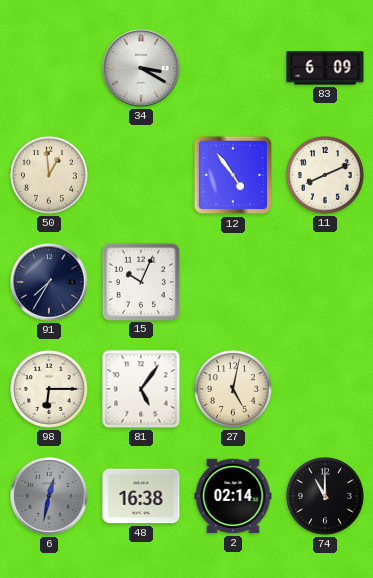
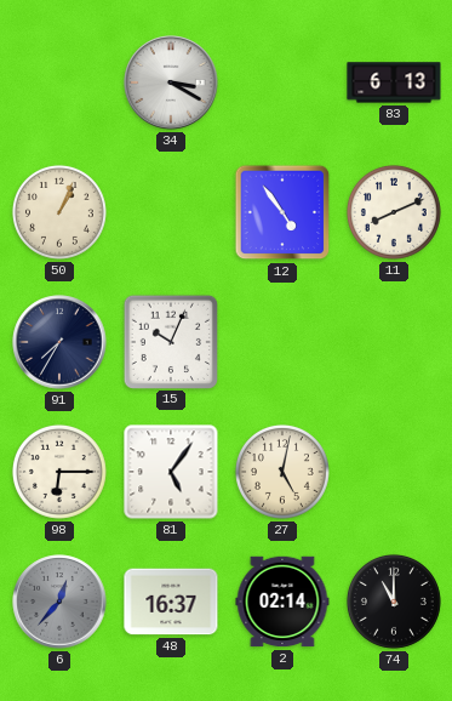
83: 6:09 -> 6:13 (394, 82)
50: 12:59 -> 1:04 (59, 212)
6: 12:32 -> 12:37 (59, 602)
48: 16:38 -> 16:37 (171, 602)
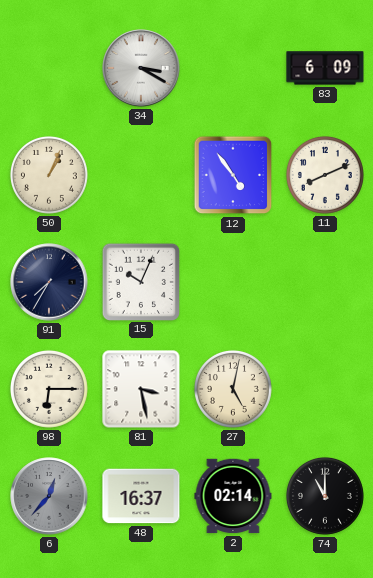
83: 6:13 -> 6:09 (325, 68)
81: 5:06 -> 3:28 (141, 389)
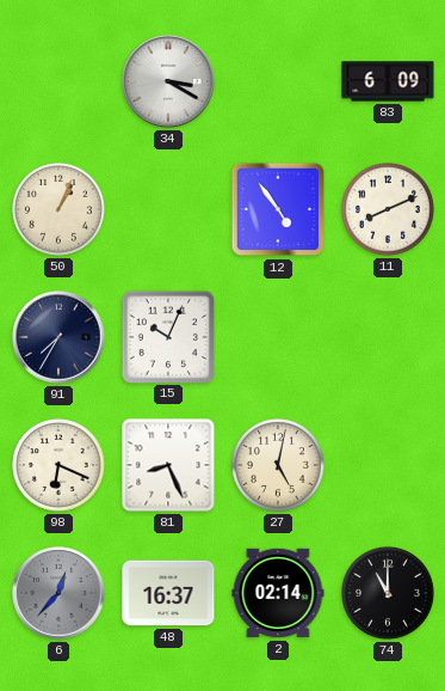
98: 6:15 -> 6:19 (58, 465)
81: 3:28 -> 8:26 (168, 465)
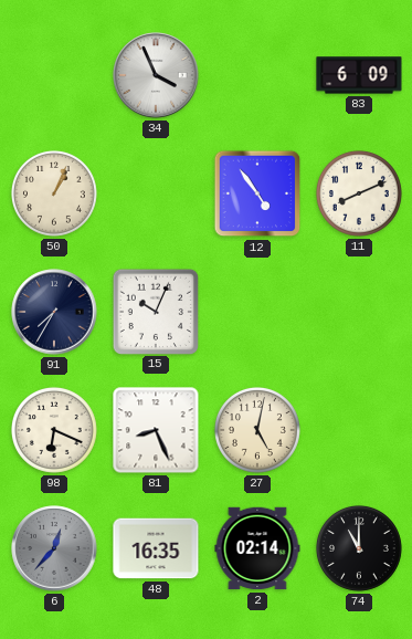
34: 3:20 -> 3:56 (156, 75)
48: 16:37 -> 16:35 (156, 548)
